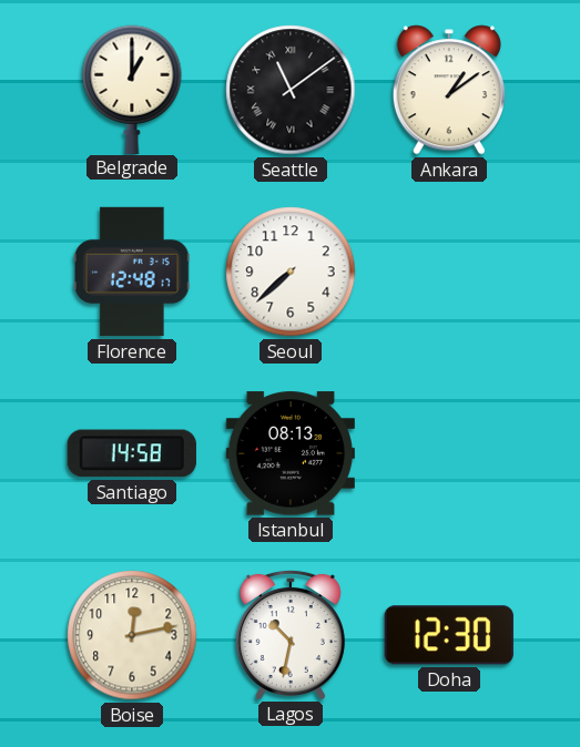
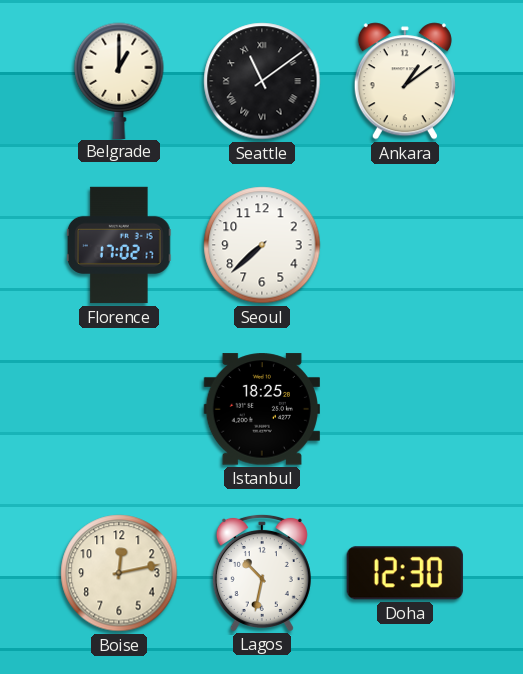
Florence: 12:48 -> 17:02 (120, 245)
Santiago: 14:58 -> none (132, 453)
Istanbul: 08:13 -> 18:25 (262, 409)
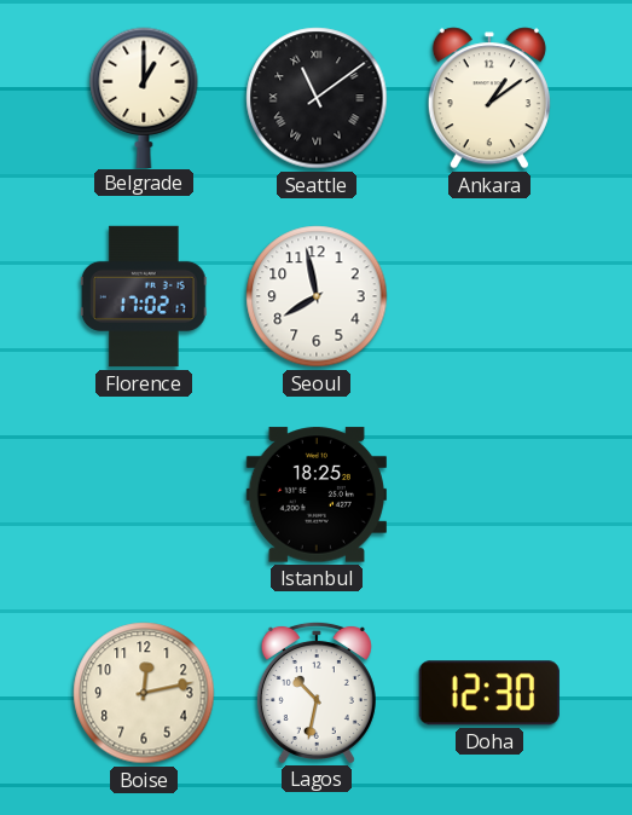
Seoul: 7:38 -> 7:58 (317, 296)
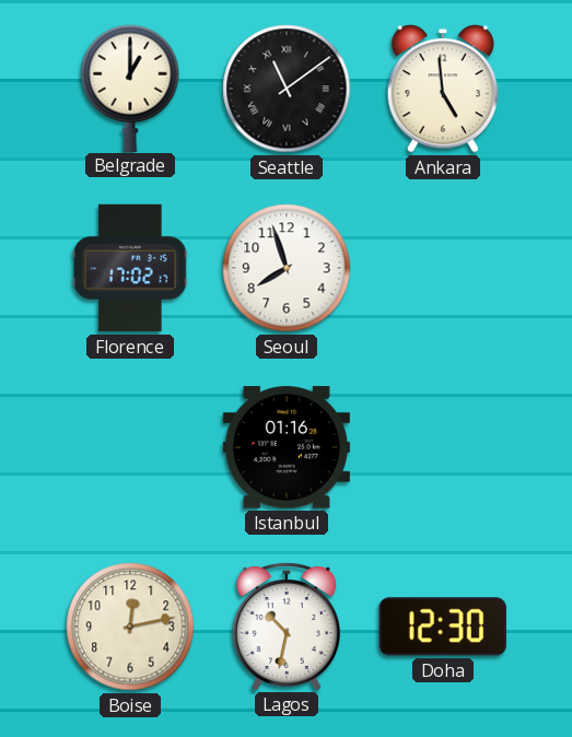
Ankara: 1:09 -> 4:59 (443, 89)
Seoul: 7:58 -> 7:57 (287, 268)
Istanbul: 18:25 -> 01:16 (287, 447)
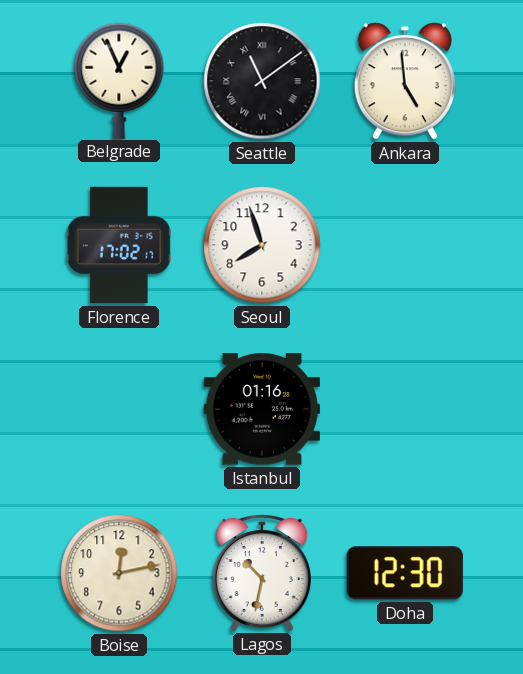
Belgrade: 1:00 -> 12:56 (119, 80)
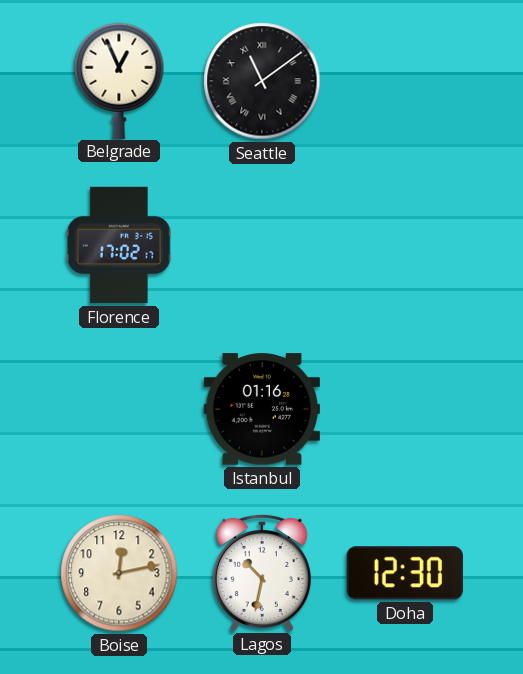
Ankara: 4:59 -> none (405, 81)
Seoul: 7:57 -> none (262, 245)
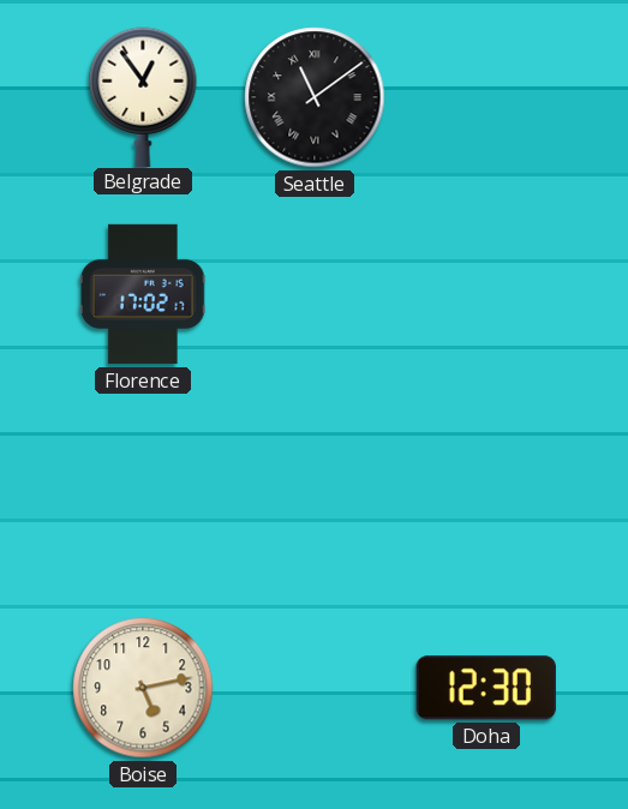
Belgrade: 12:56 -> 12:54 (143, 96)
Istanbul: 01:16 -> none (262, 409)
Boise: 12:13 -> 5:13 (143, 688)
Lagos: 10:32 -> none (262, 572)
